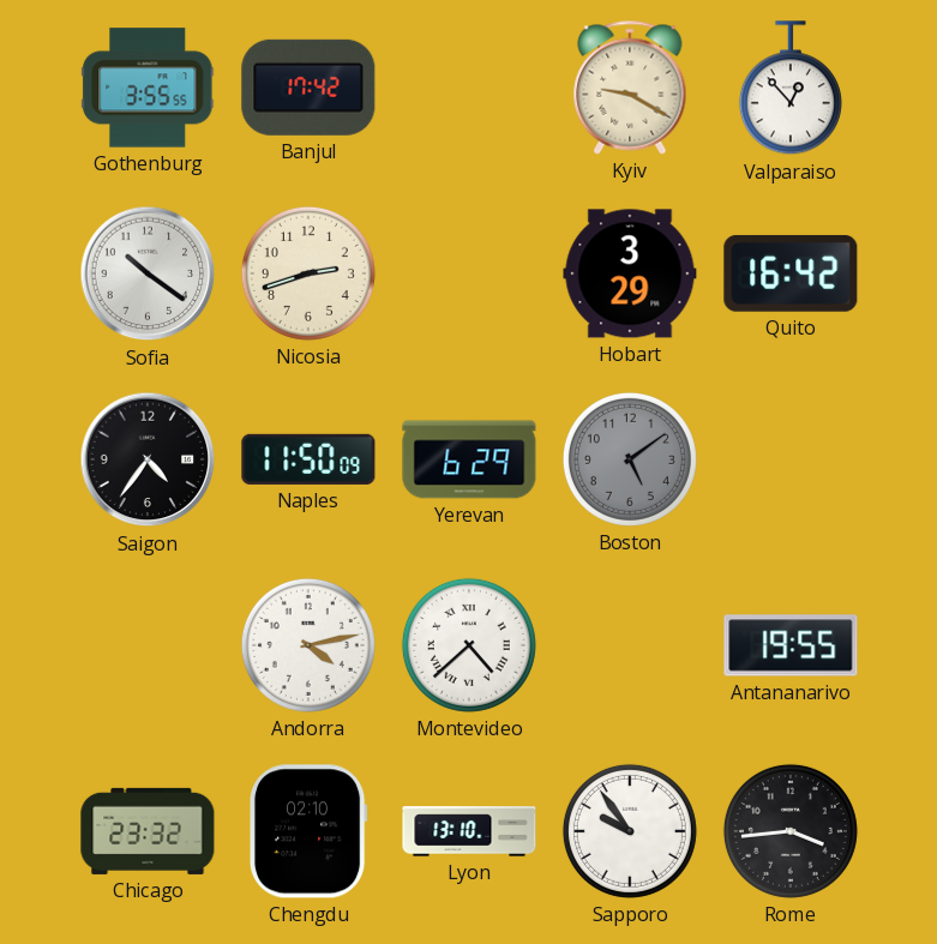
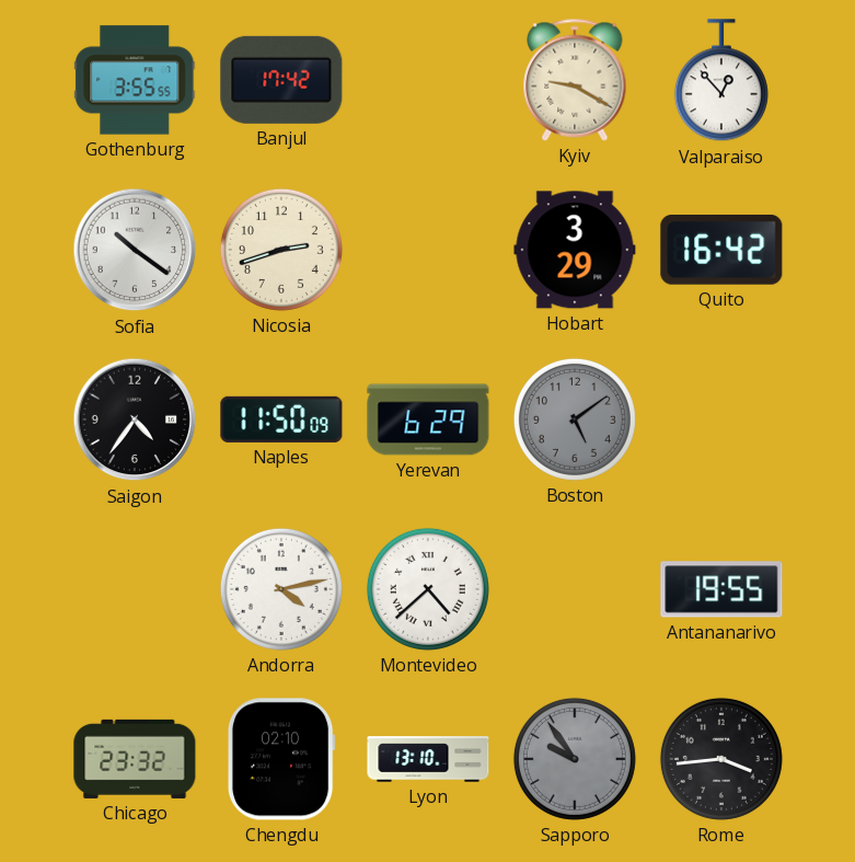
Sapporo dial: white -> grey (575, 759)
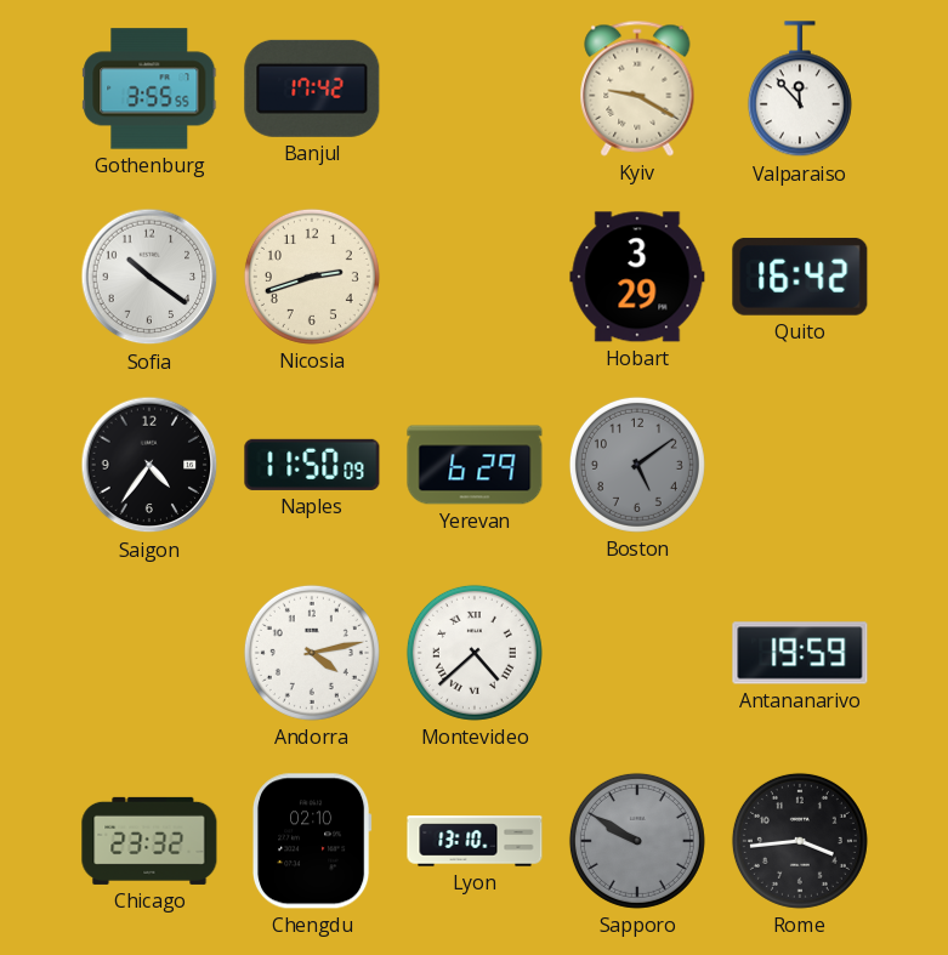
Valparaiso: 12:53 -> 11:53 (800, 90)
Antananarivo: 19:55 -> 19:59 (800, 653)
Sapporo: 9:54 -> 9:50 (637, 841)
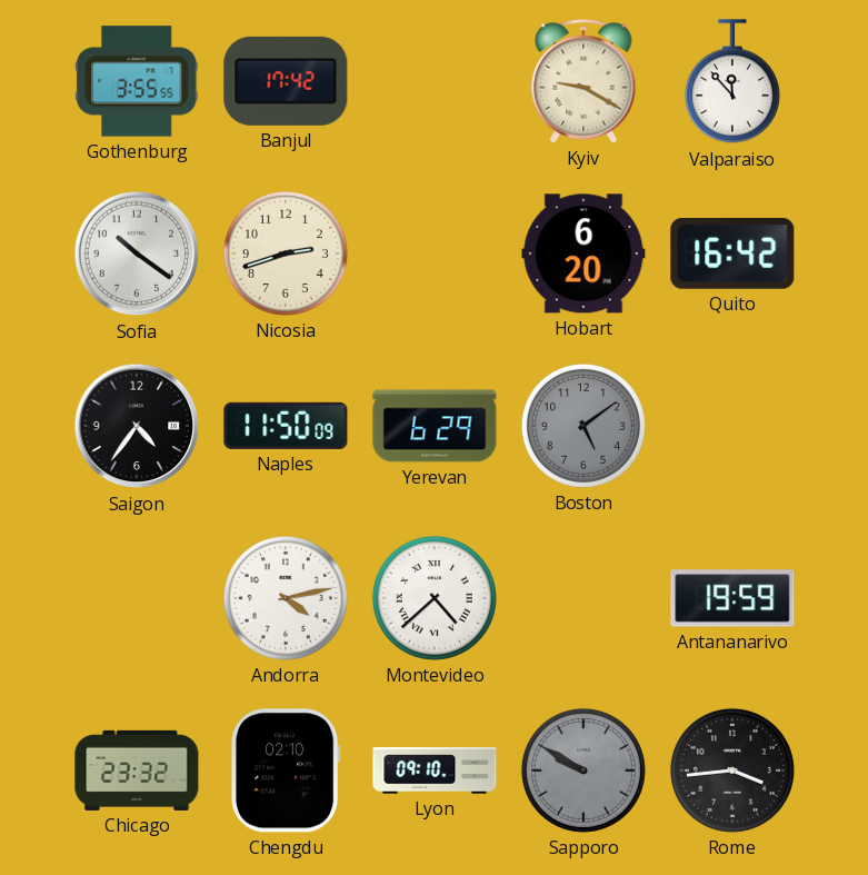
Hobart: 3:29 -> 6:20 (583, 253)
Lyon: 13:10 -> 09:10 (435, 770)
